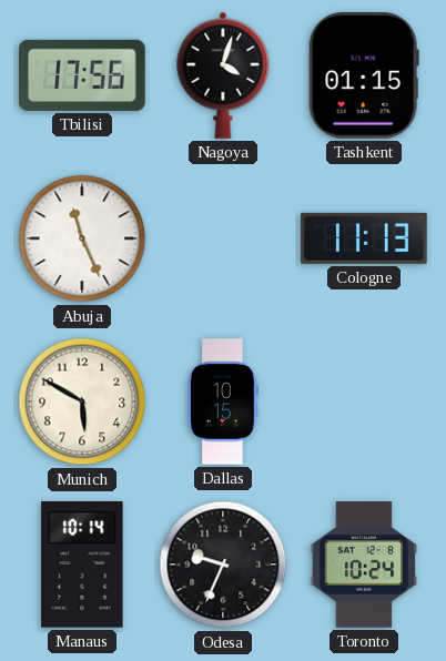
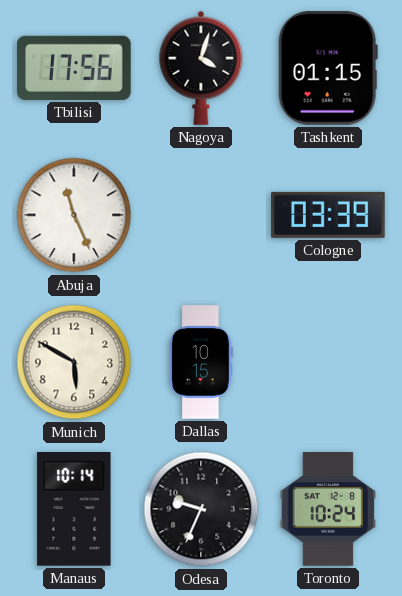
Cologne: 11:13 -> 03:39 (328, 215)
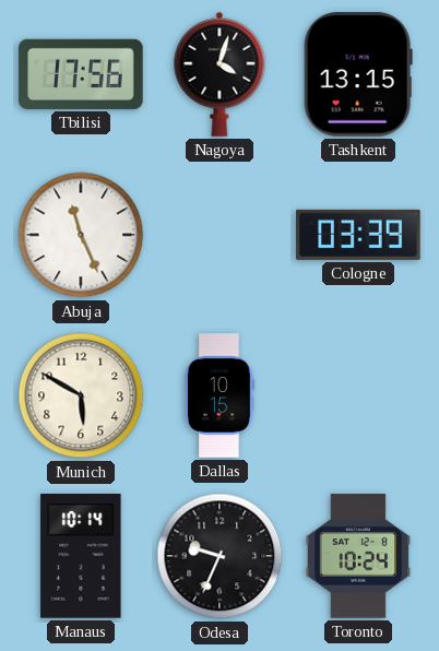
Tashkent: 01:15 -> 13:15 (358, 74)
